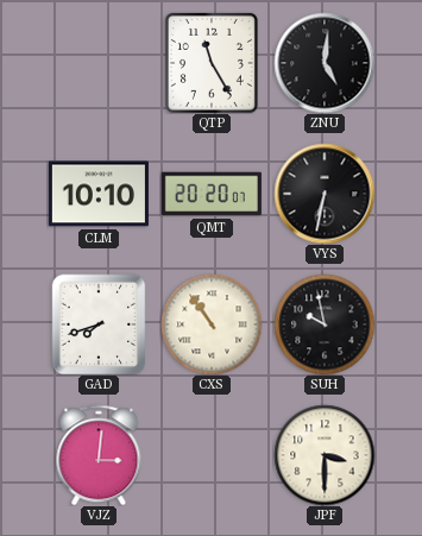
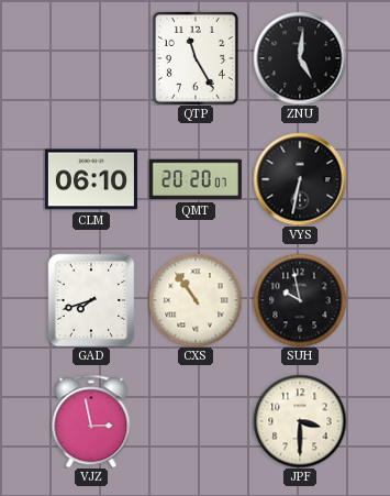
CLM: 10:10 -> 06:10 (91, 179)
VJZ: 3:01 -> 2:58 (91, 421)
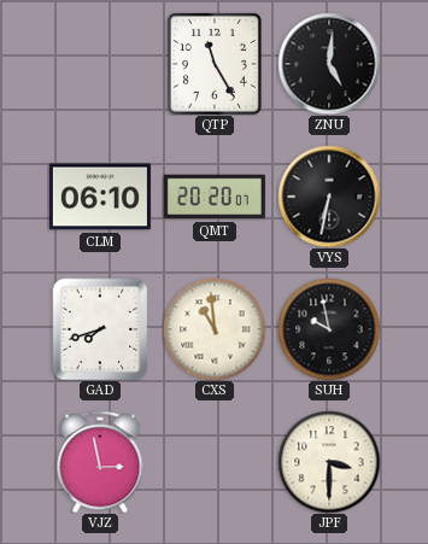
CXS: 10:54 -> 10:59 (215, 329)
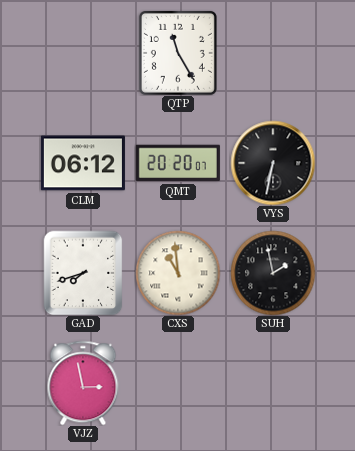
ZNU: 5:01 -> none (329, 64)
CLM: 06:10 -> 06:12 (83, 163)
SUH: 9:58 -> 1:58 (273, 273)
JPF: 3:30 -> none (329, 462)
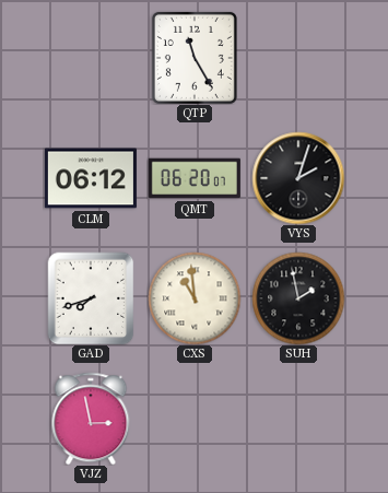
QMT: 20:20 -> 06:20 (195, 178)
VYS: 6:32 -> 2:03 (298, 178)
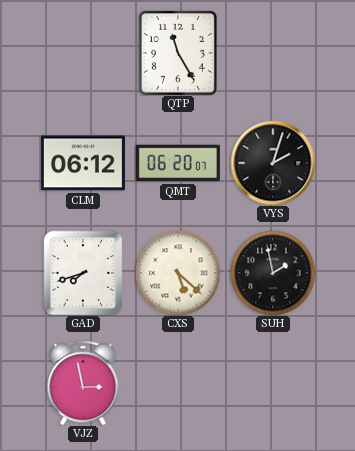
CXS: 10:59 -> 5:22 (178, 273)
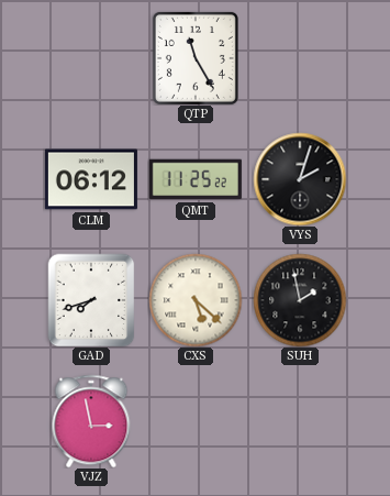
QMT: 06:20 -> 11:25 (196, 179)
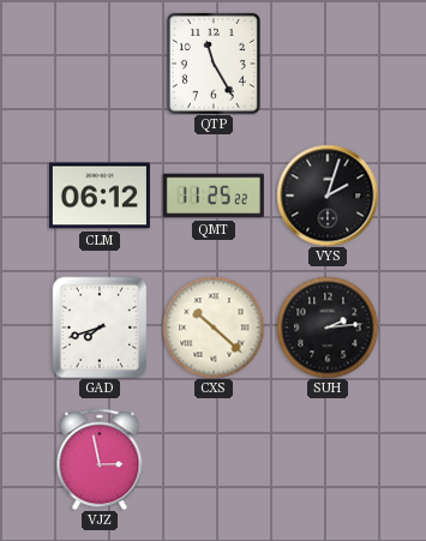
CXS: 5:22 -> 10:22 (214, 327)
SUH: 1:58 -> 2:14 (328, 327)
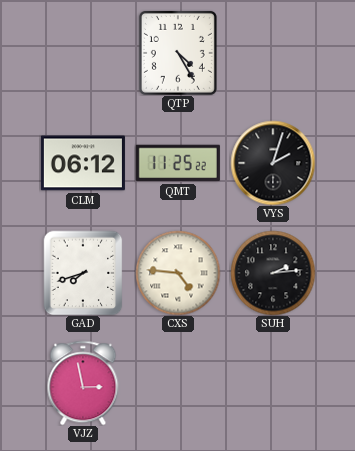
QTP: 11:25 -> 4:25 (178, 53)
CXS: 10:22 -> 4:46 (178, 273)
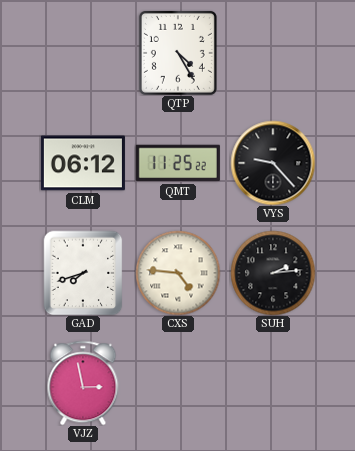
VYS: 2:03 -> 9:23 (273, 163)
